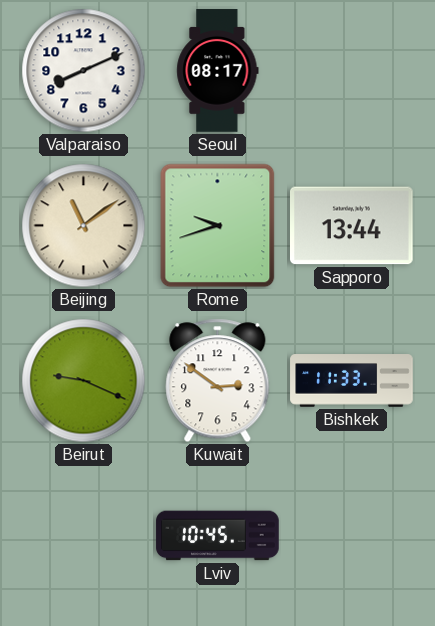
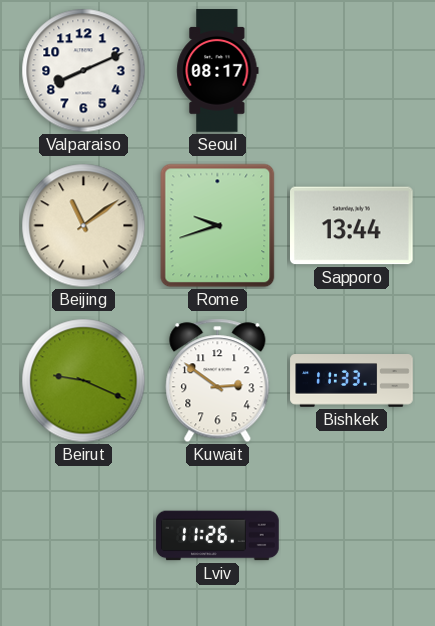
Lviv: 10:45 -> 11:26 (218, 536)
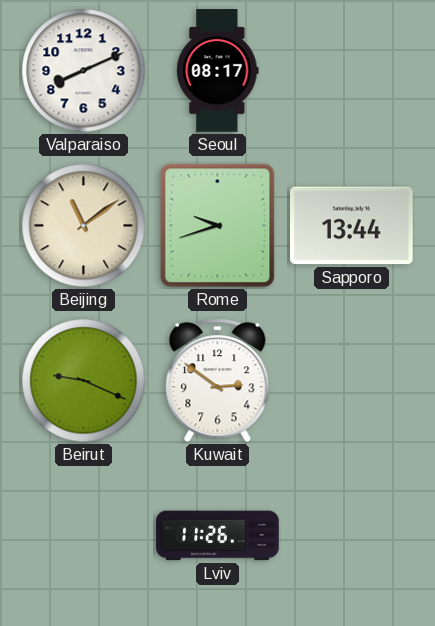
Bishkek: 11:33 -> none (352, 381)
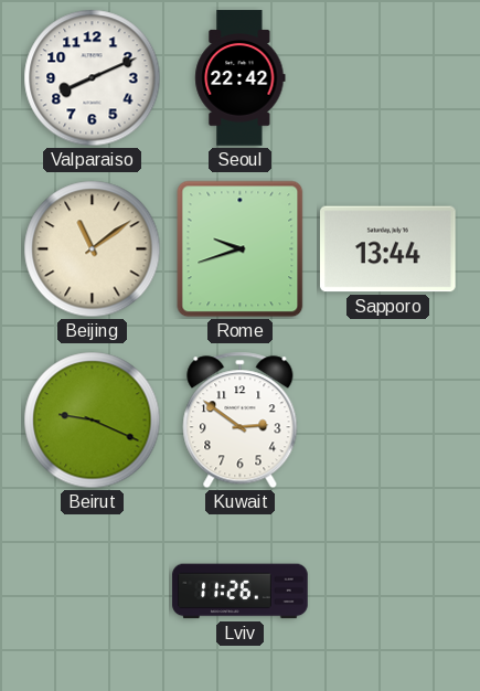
Seoul: 08:17 -> 22:42 (241, 78)
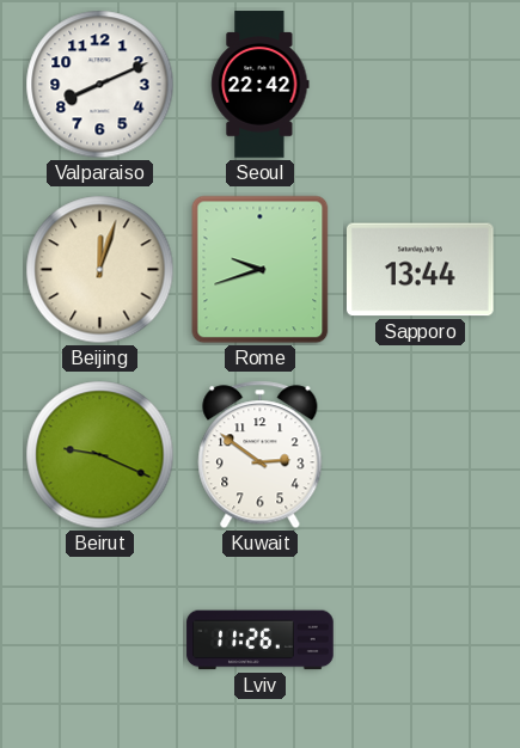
Beijing: 11:09 -> 12:03 (100, 270)
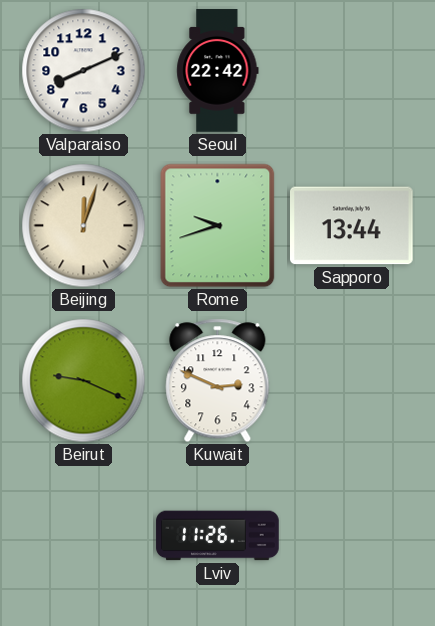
Kuwait: 2:51 -> 2:49 (218, 381)
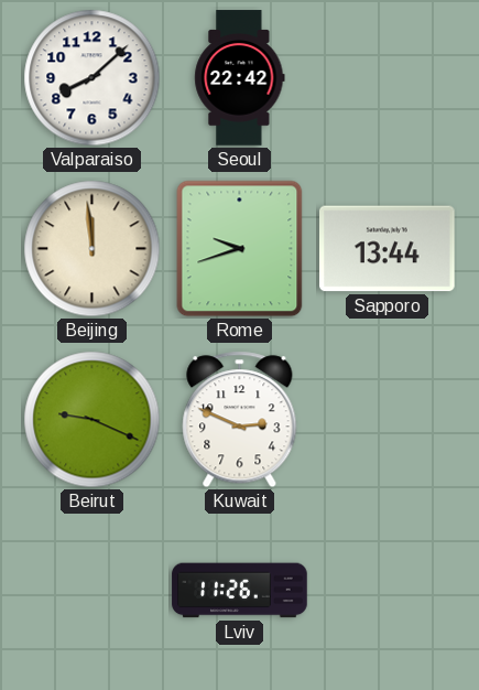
Valparaiso: 8:11 -> 8:08 (92, 78)
Beijing: 12:03 -> 11:59 (92, 249)
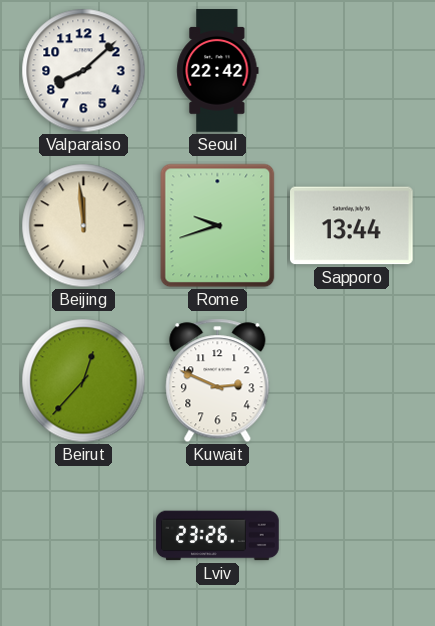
Beirut: 9:19 -> 12:37 (84, 381)
Lviv: 11:26 -> 23:26 (218, 536)
